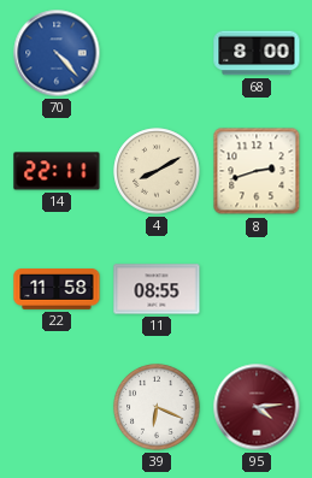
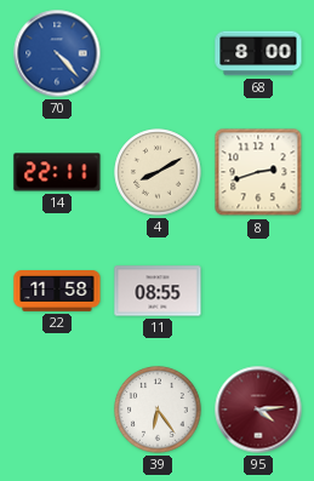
39: 6:19 -> 6:24 (158, 410)
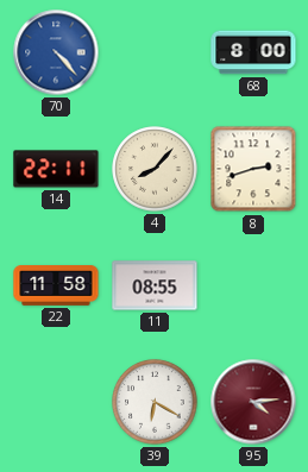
4: 8:10 -> 8:07 (155, 169)
39: 6:24 -> 6:20 (155, 402)
